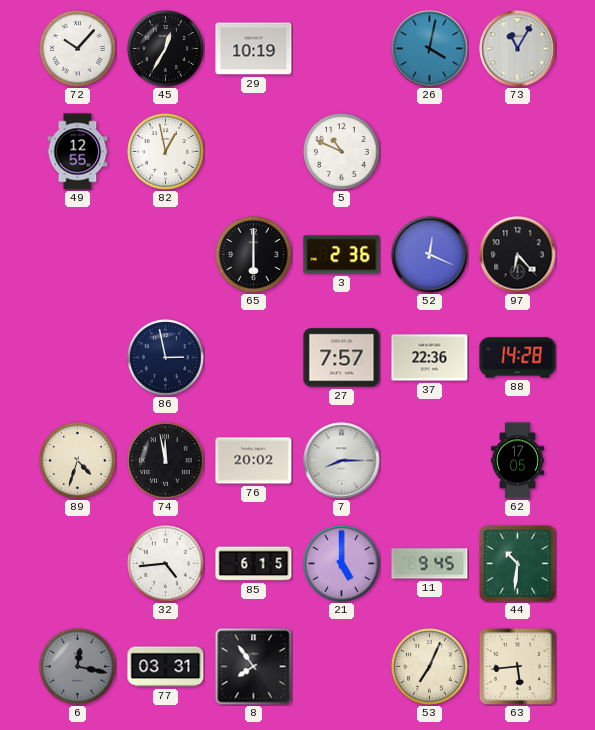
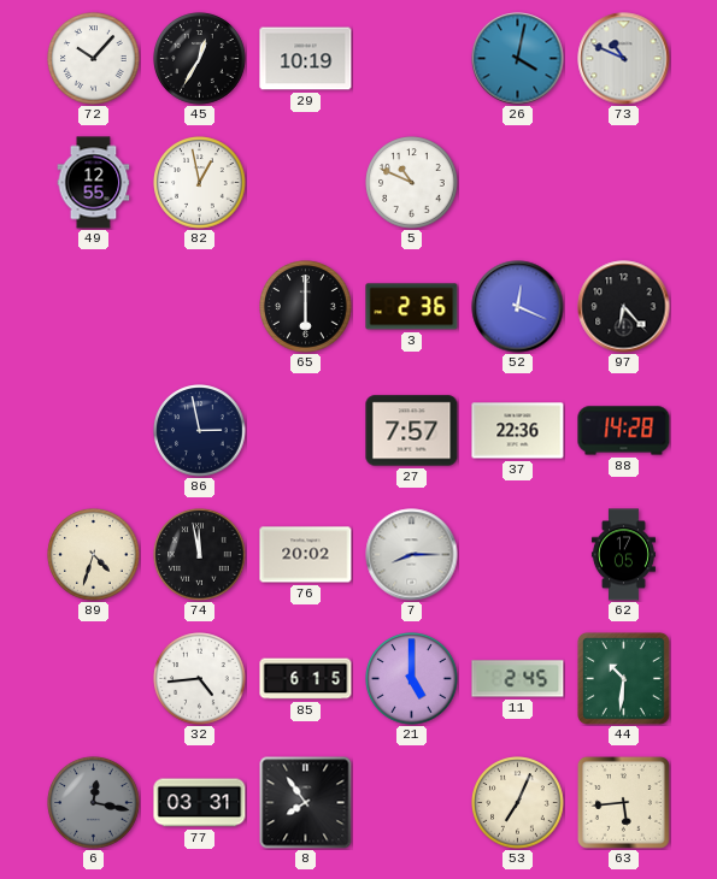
73: 11:05 -> 10:49 (624, 59)
11: 9:45 -> 2:45 (518, 679)
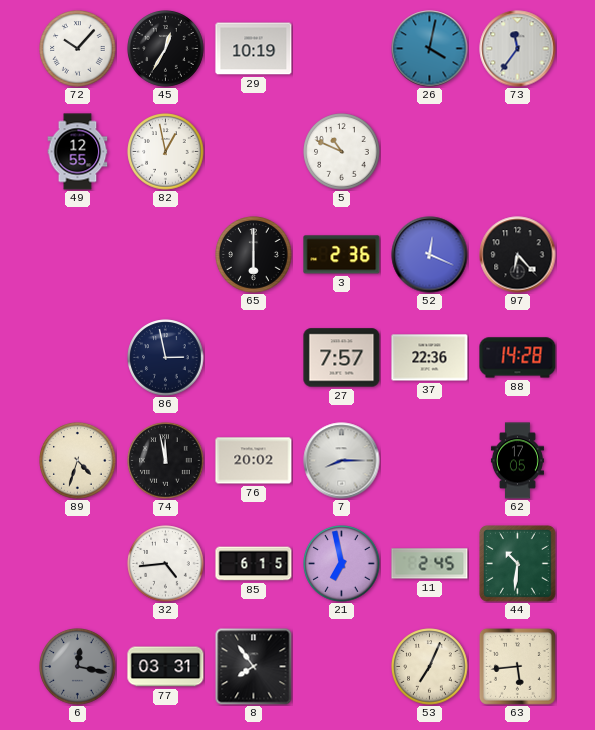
73: 10:49 -> 11:36 (518, 49)
21: 5:00 -> 6:58 (342, 564)
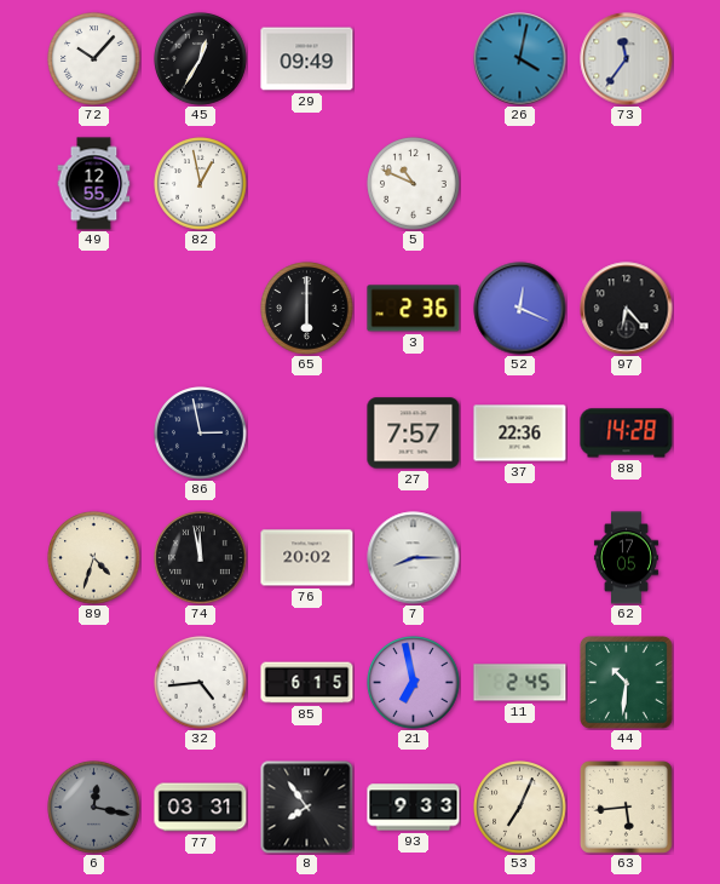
29: 10:19 -> 09:49 (307, 59)
93: none -> 9:33 (414, 808)
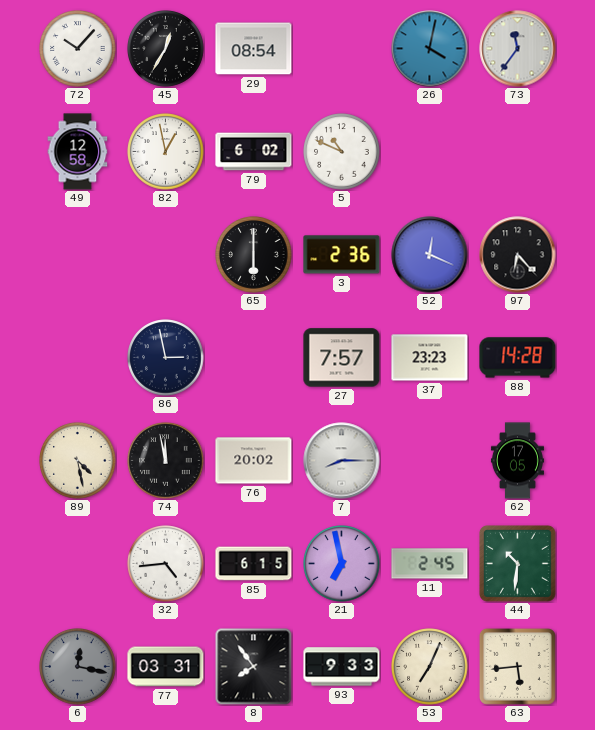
29: 09:49 -> 08:54 (254, 49)
49: 12:55 -> 12:58 (78, 152)
79: none -> 6:02 (254, 152)
37: 22:36 -> 23:23 (430, 358)
89: 4:33 -> 4:28 (78, 461)
